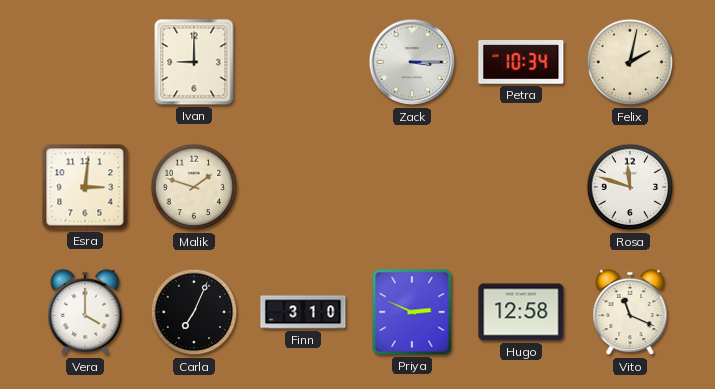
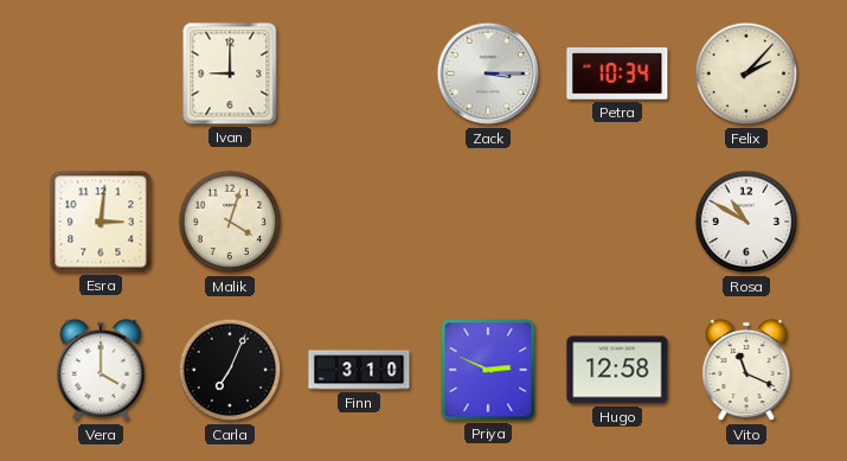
Felix: 2:02 -> 2:07 (746, 73)
Malik: 1:48 -> 4:03 (230, 222)
Rosa: 11:48 -> 10:50 (746, 222)
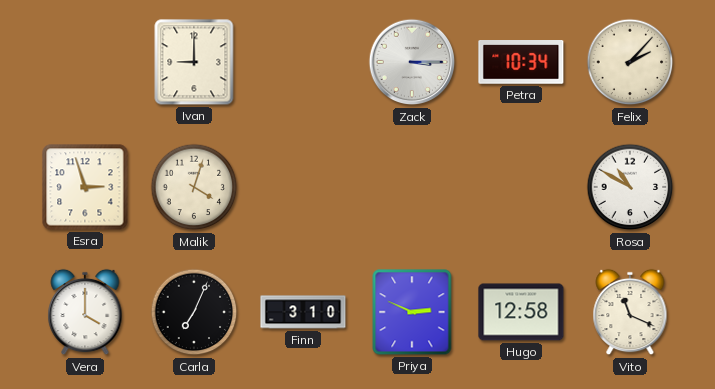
Esra: 3:01 -> 2:57 (85, 187)
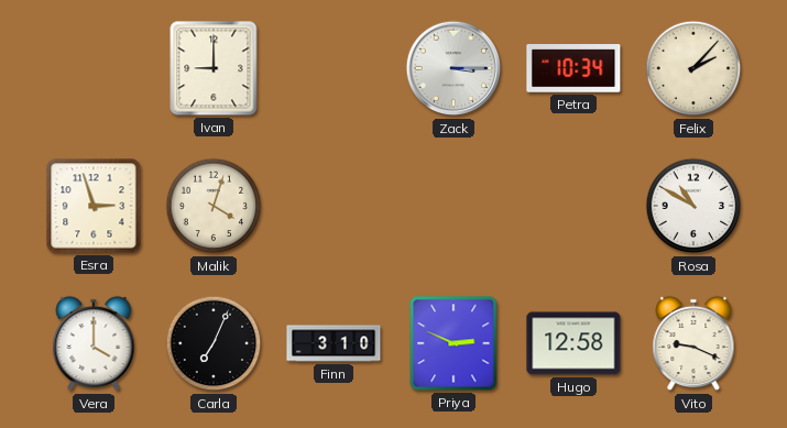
Vito: 11:19 -> 9:19 (693, 343)
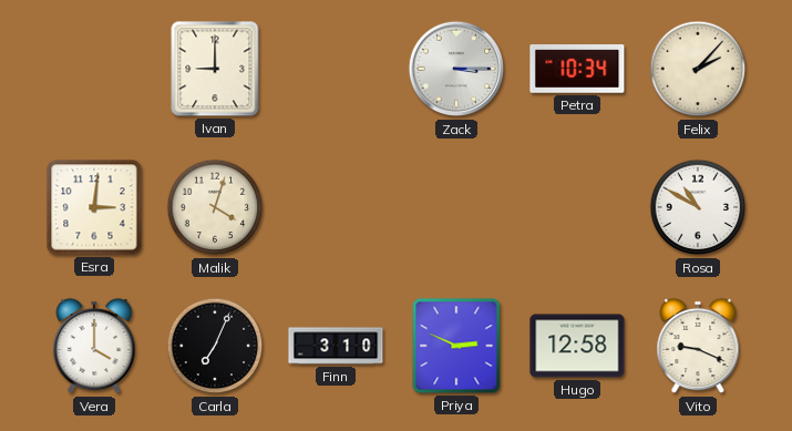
Esra: 2:57 -> 3:01 (94, 207)
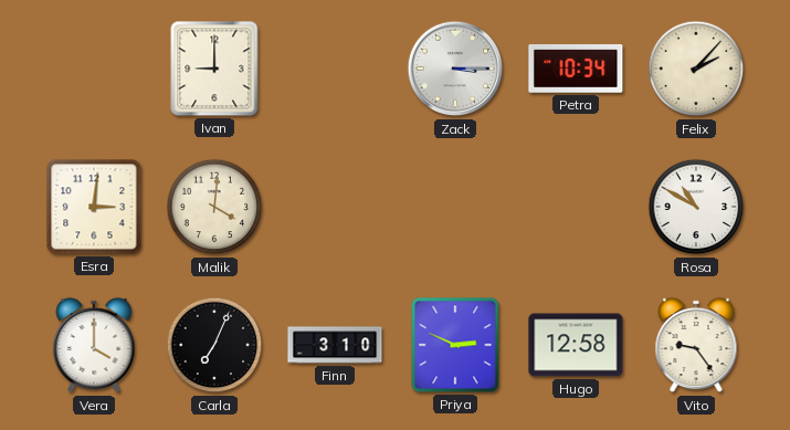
Malik: 4:03 -> 4:01 (214, 207)
Vito: 9:19 -> 9:24 (696, 345)
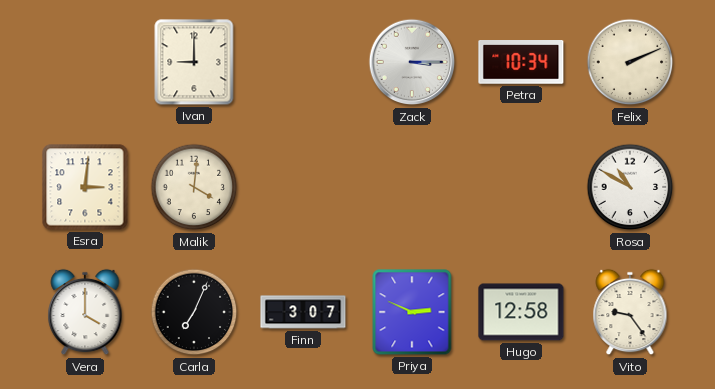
Felix: 2:07 -> 2:11 (630, 62)
Finn: 3:10 -> 3:07 (303, 312)
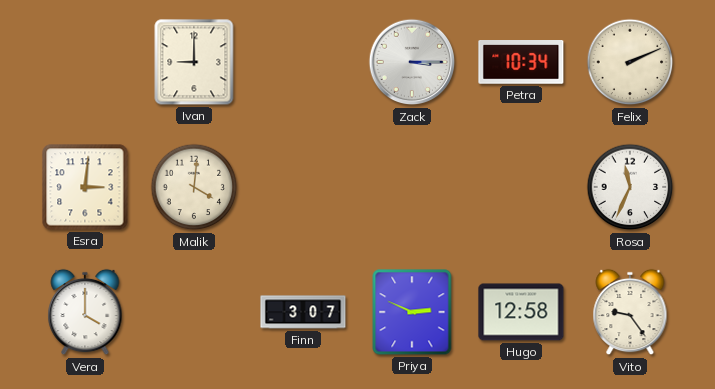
Rosa: 10:50 -> 11:34 (630, 187)
Carla: 7:04 -> none (194, 312)
